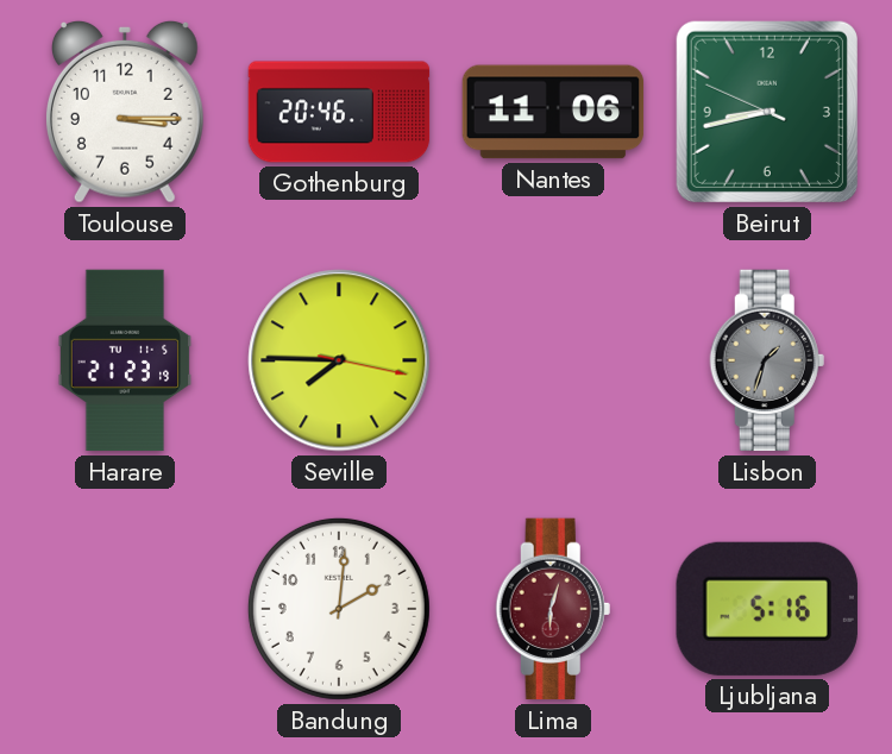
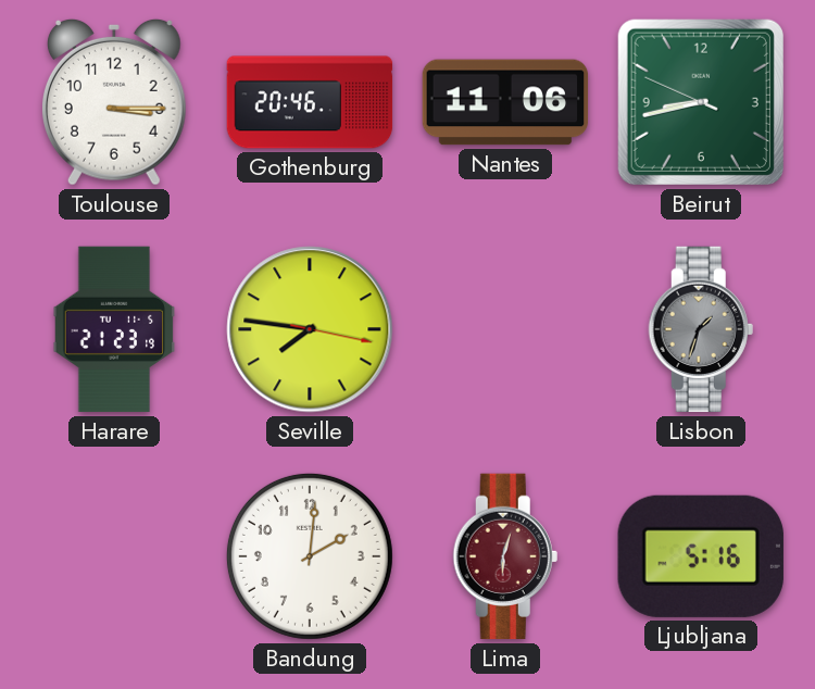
Seville: 7:45 -> 7:46 (310, 329)
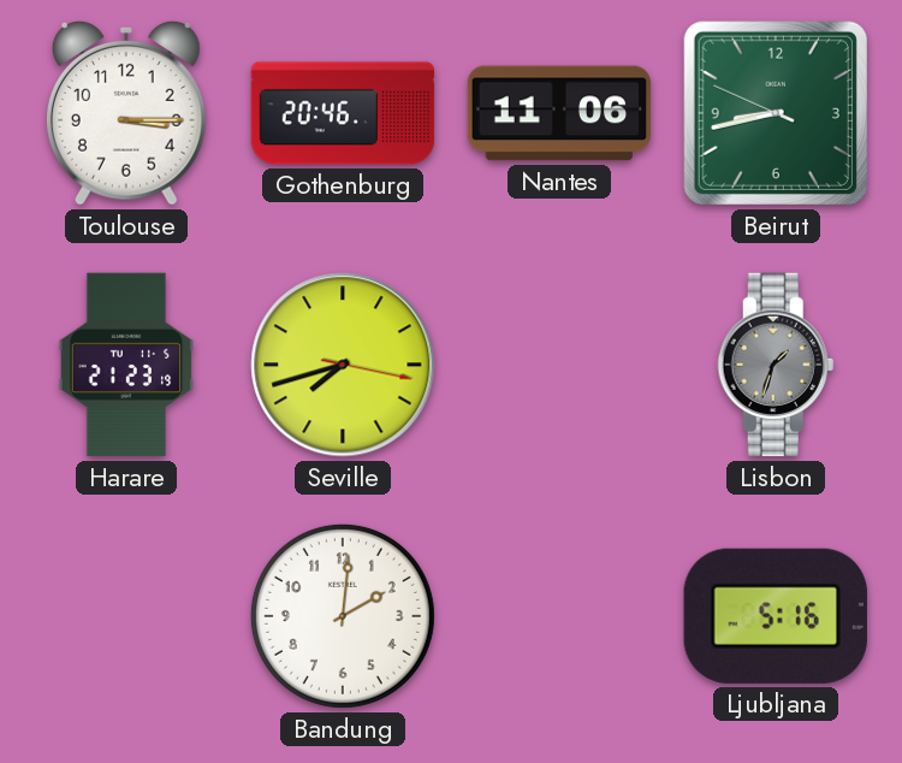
Seville: 7:46 -> 7:42 (343, 365)
Lima: 6:03 -> none (505, 556)
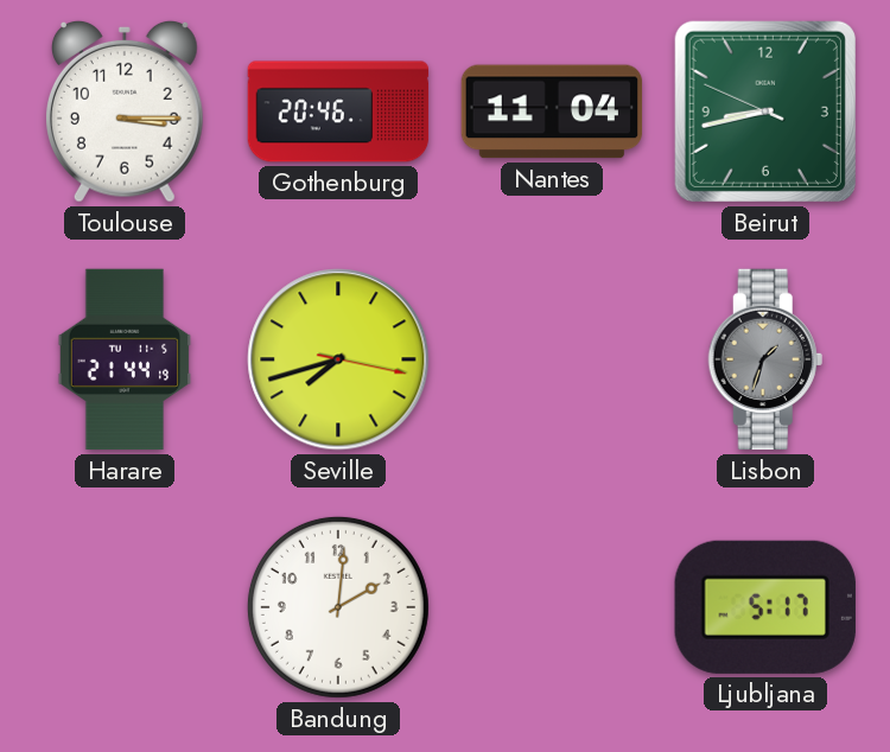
Nantes: 11:06 -> 11:04 (552, 111)
Harare: 21:23 -> 21:44 (125, 359)
Ljubljana: 5:16 -> 5:17 (765, 607)
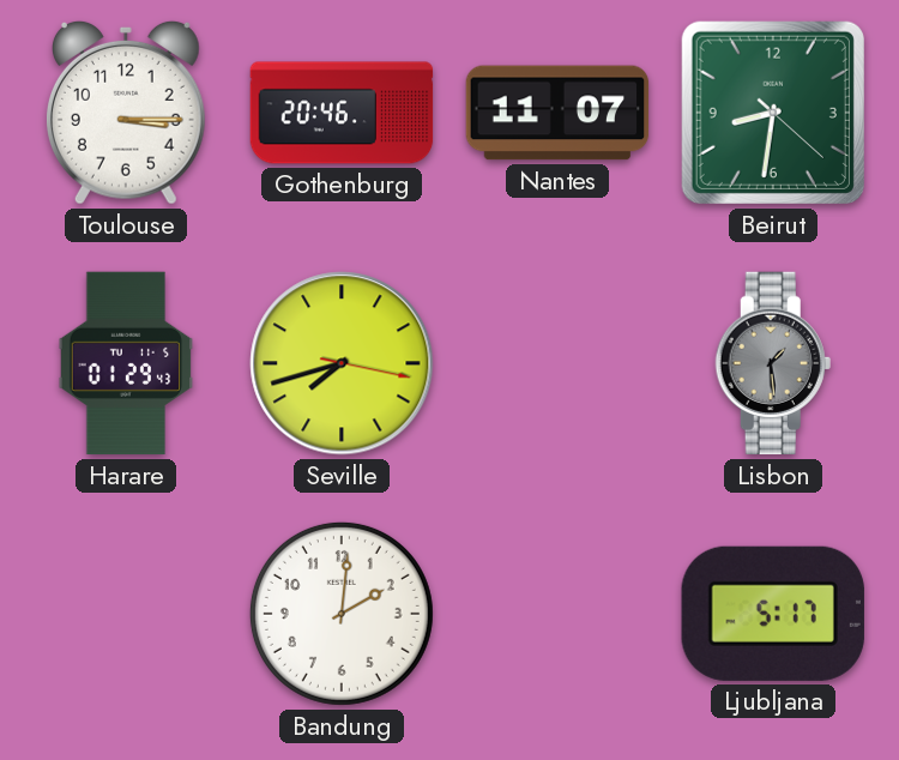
Nantes: 11:04 -> 11:07 (557, 113)
Beirut: 8:42 -> 8:31 (773, 113)
Harare: 21:44 -> 01:29 (126, 363)
Lisbon: 1:33 -> 1:29 (773, 363)
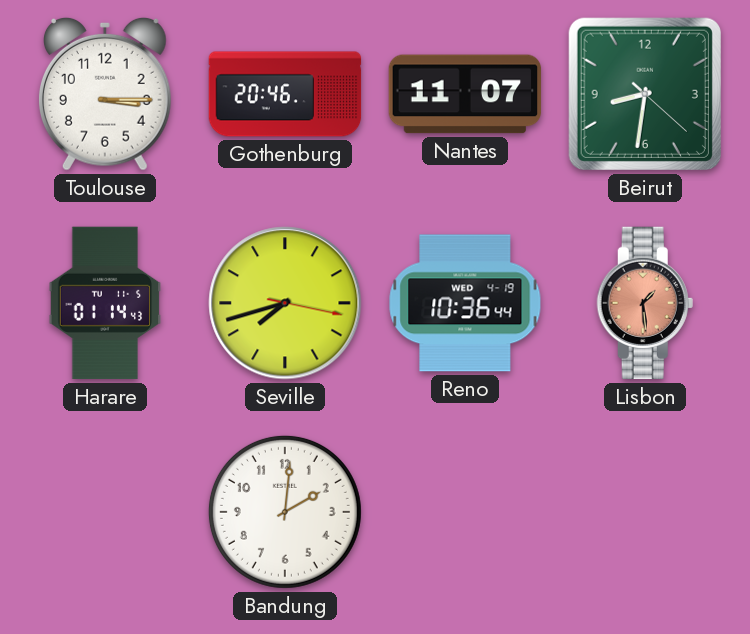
Harare: 01:29 -> 01:14 (105, 303)
Reno: none -> 10:36 (465, 303)
Lisbon dial: grey -> salmon (645, 303)
Ljubljana: 5:17 -> none (773, 614)
